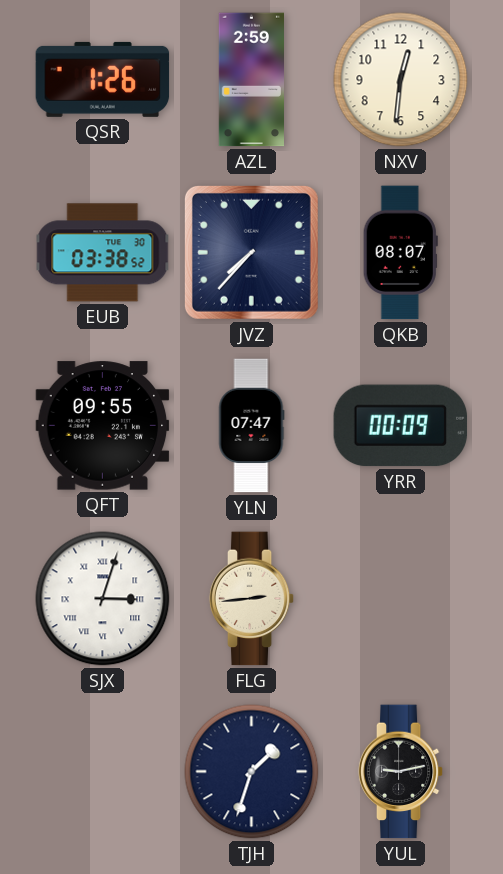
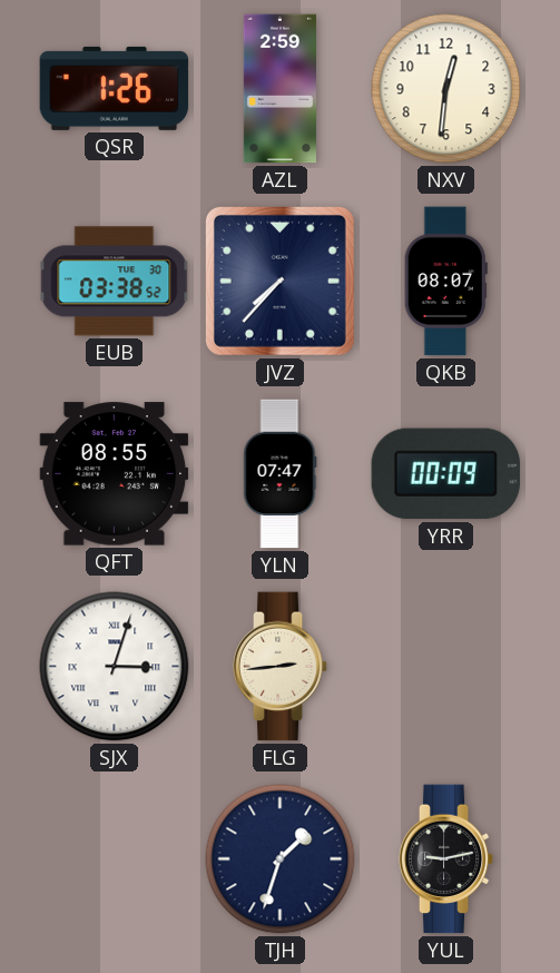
QFT: 09:55 -> 08:55 (115, 474)
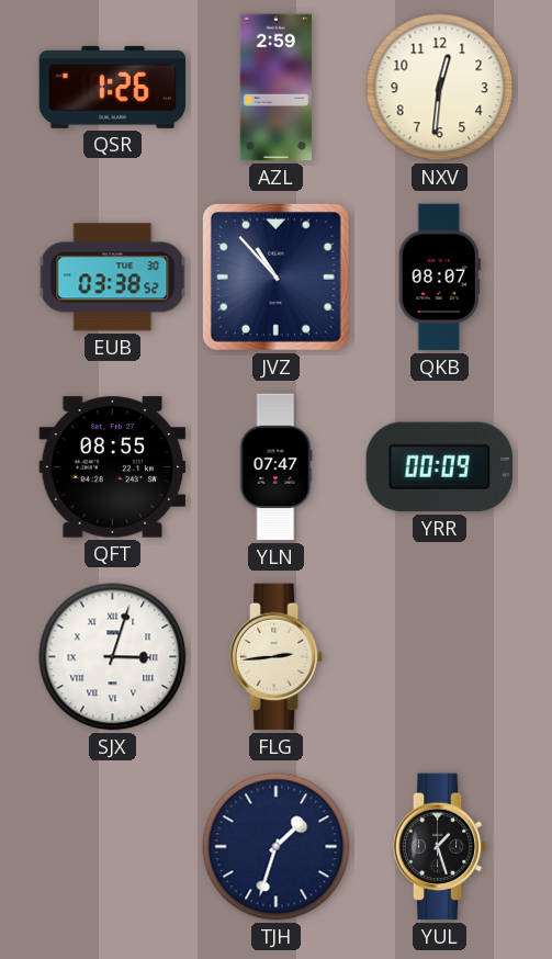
JVZ: 7:37 -> 10:53 (275, 277)
YUL: 9:13 -> 1:27 (440, 847)
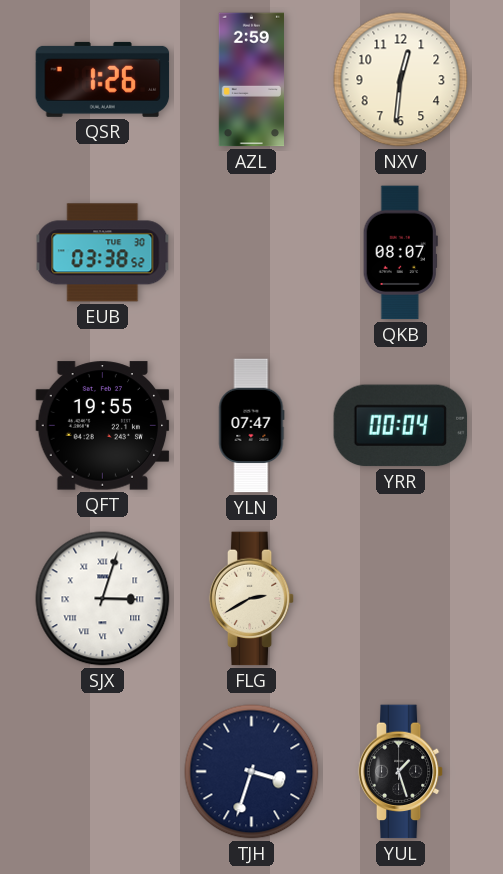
JVZ: 10:53 -> none (275, 277)
QFT: 08:55 -> 19:55 (103, 426)
YRR: 00:09 -> 00:04 (401, 426)
FLG: 2:44 -> 2:40 (252, 599)
TJH: 1:33 -> 3:33 (252, 772)
